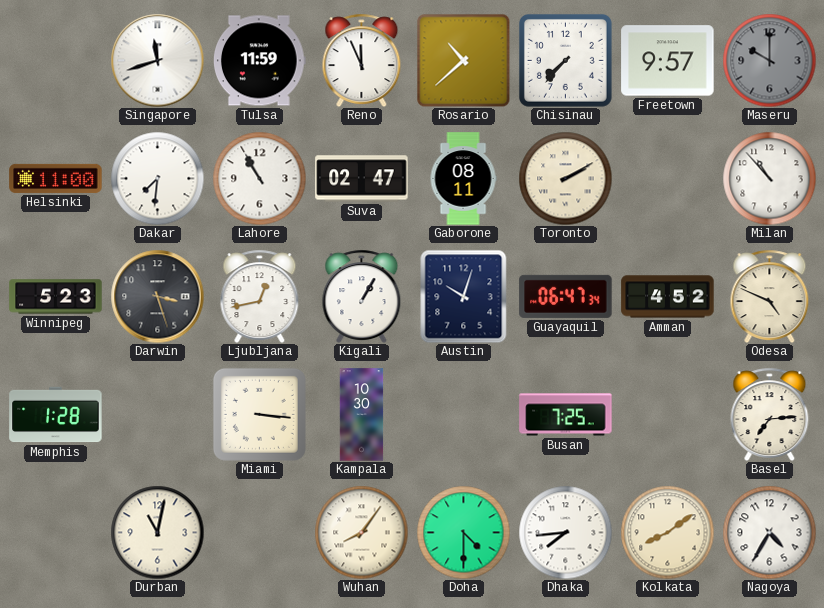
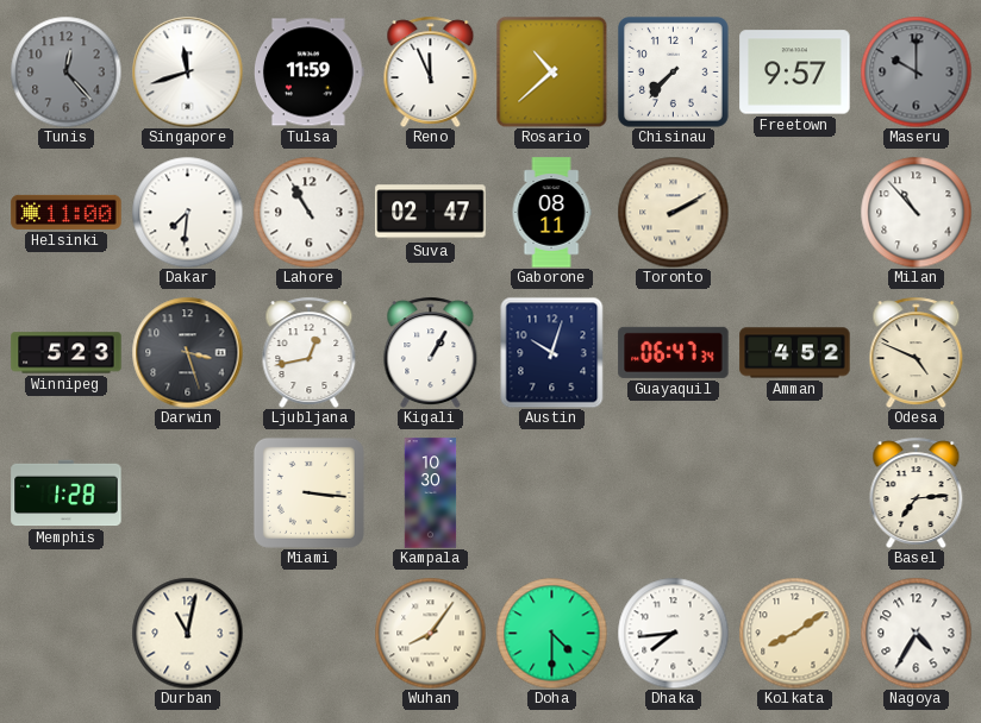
Tunis: none -> 12:23 (65, 71)
Busan: 7:25 -> none (566, 415)
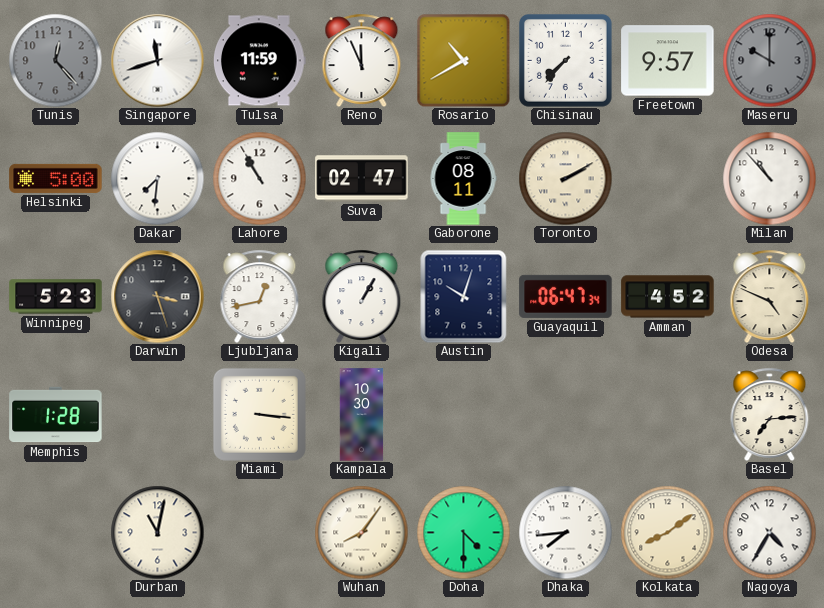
Rosario: 10:38 -> 10:40 (463, 60)
Helsinki: 11:00 -> 5:00 (56, 178)
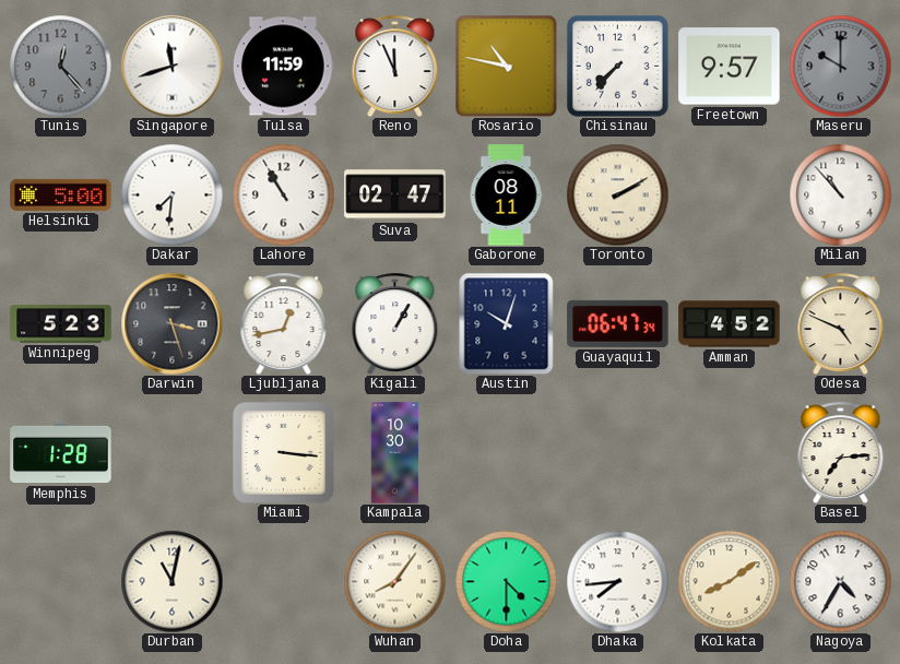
Rosario: 10:40 -> 10:47 (506, 66)
